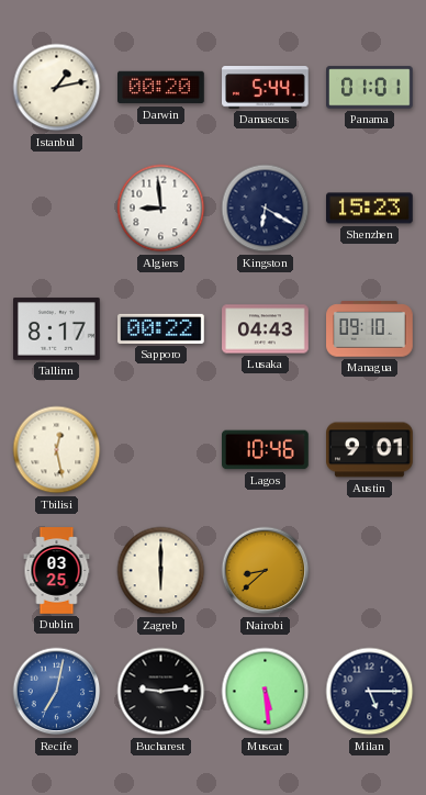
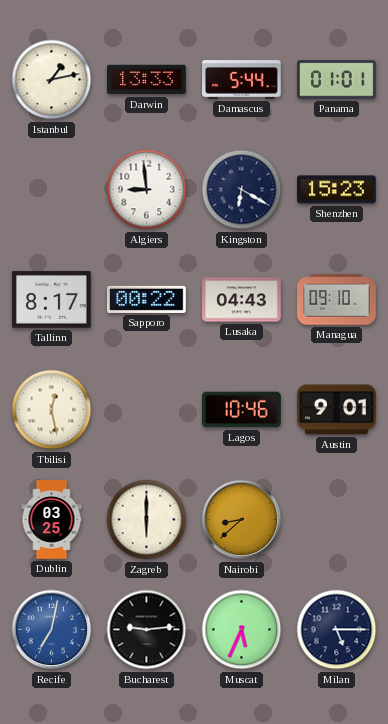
Darwin: 00:20 -> 13:33 (147, 80)
Muscat: 5:29 -> 5:34 (242, 630)
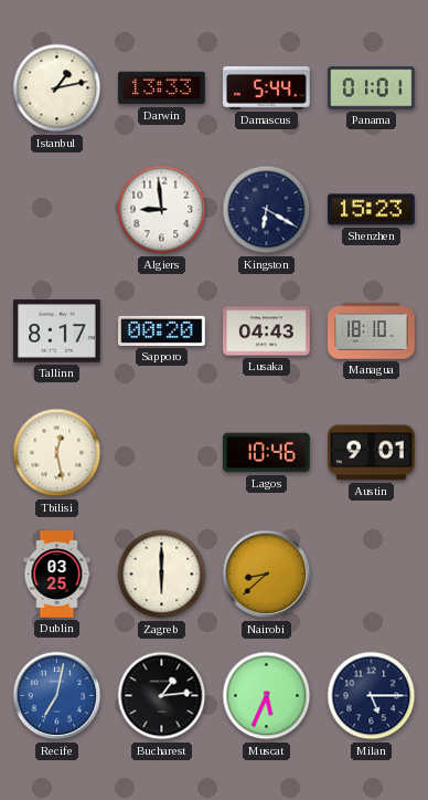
Sapporo: 00:22 -> 00:20 (162, 330)
Managua: 09:10 -> 18:10 (372, 331)
Bucharest: 9:14 -> 1:14 (162, 696)
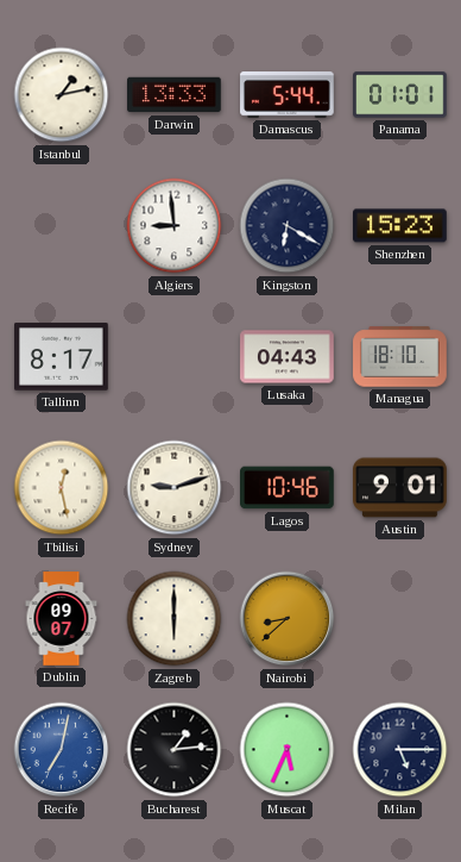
Sapporo: 00:20 -> none (162, 330)
Sydney: none -> 9:12 (175, 488)
Dublin: 03:25 -> 09:07 (62, 619)
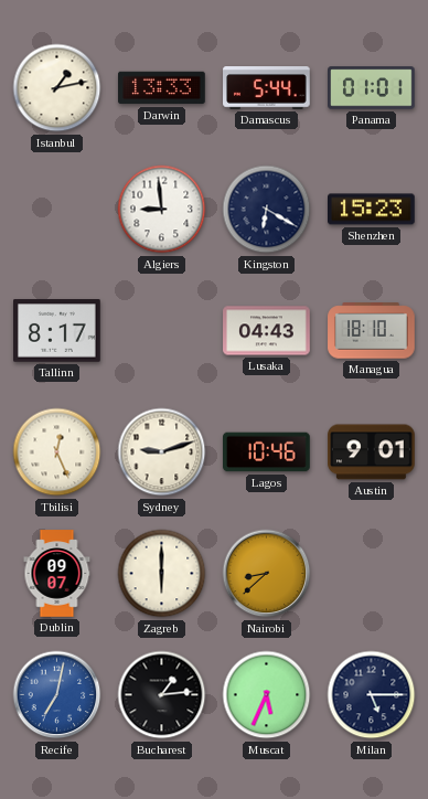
Tbilisi: 12:28 -> 12:26 (57, 452)
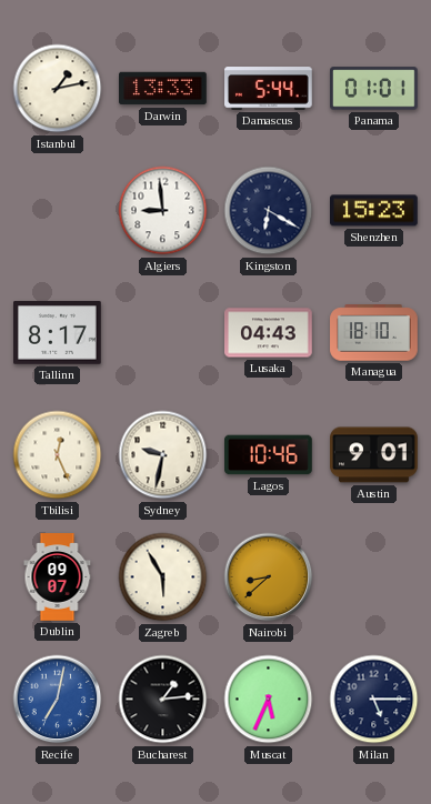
Sydney: 9:12 -> 9:32 (163, 455)
Zagreb: 6:00 -> 5:55 (163, 577)
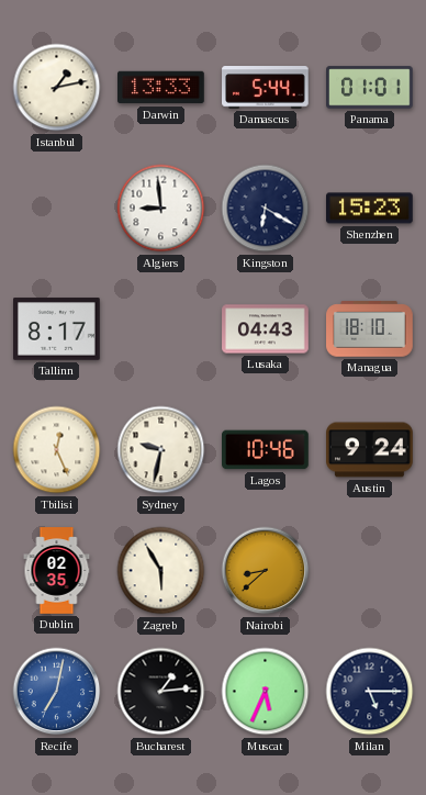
Austin: 9:01 -> 9:24 (370, 450)
Dublin: 09:07 -> 02:35 (57, 571)
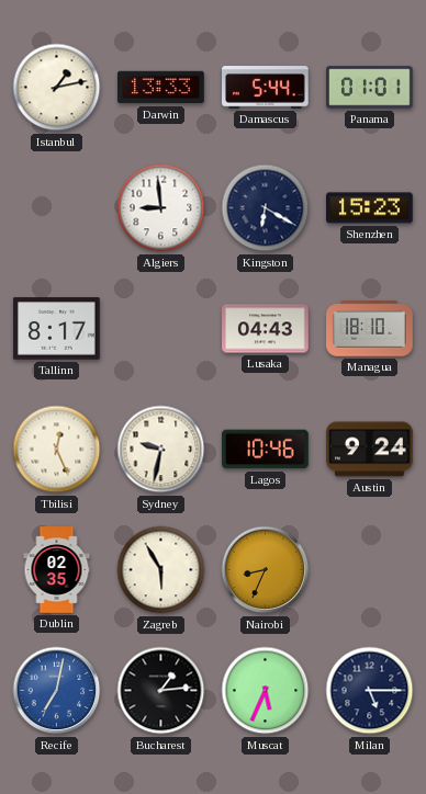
Nairobi: 8:38 -> 8:34 (266, 570)
